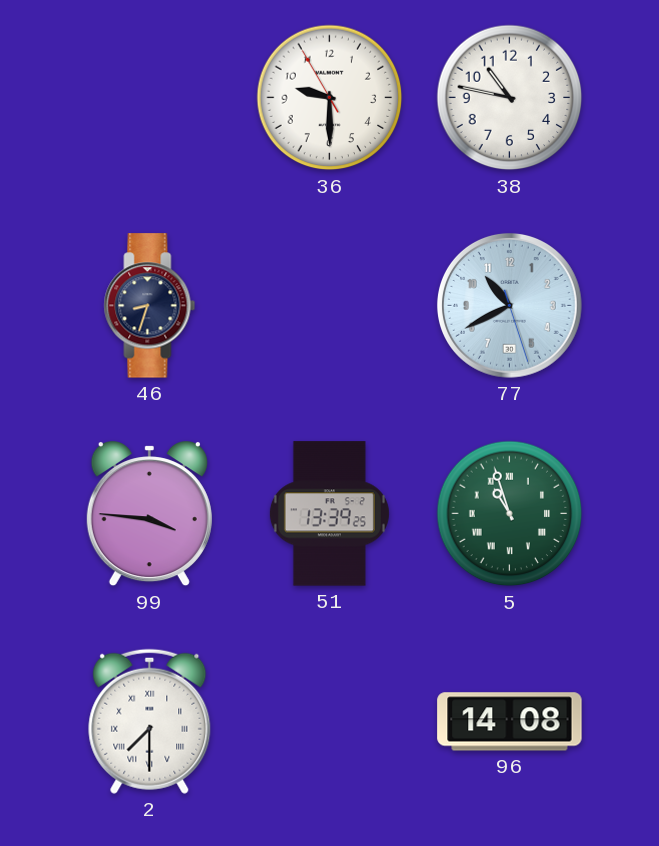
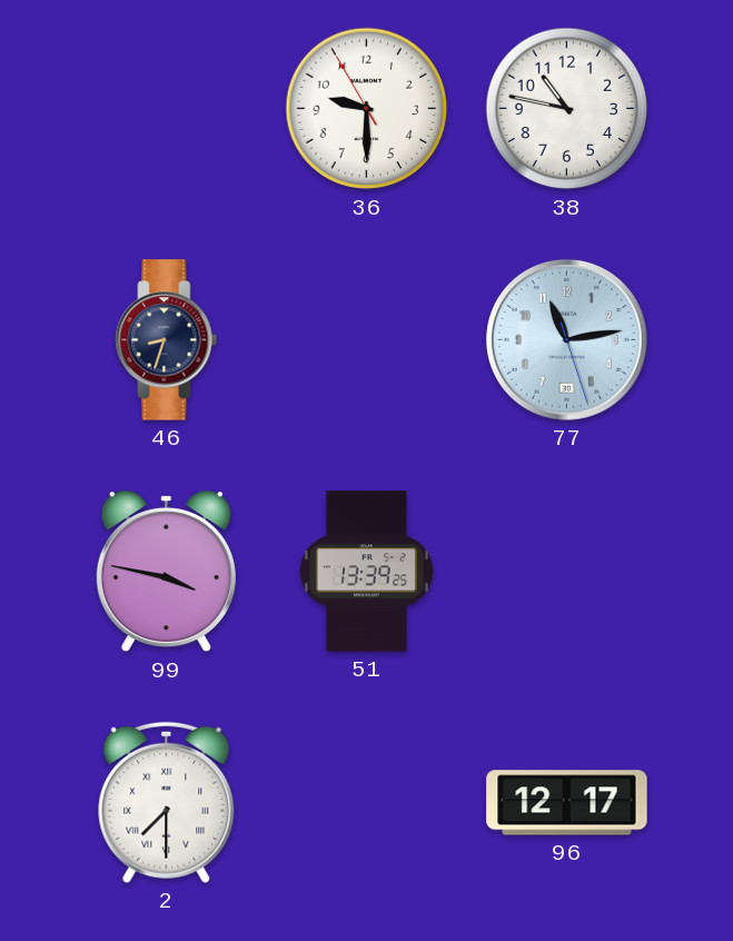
77: 10:40 -> 11:13 (566, 339)
99: 3:46 -> 3:47 (166, 572)
5: 10:57 -> none (510, 514)
96: 14:08 -> 12:17 (567, 803)
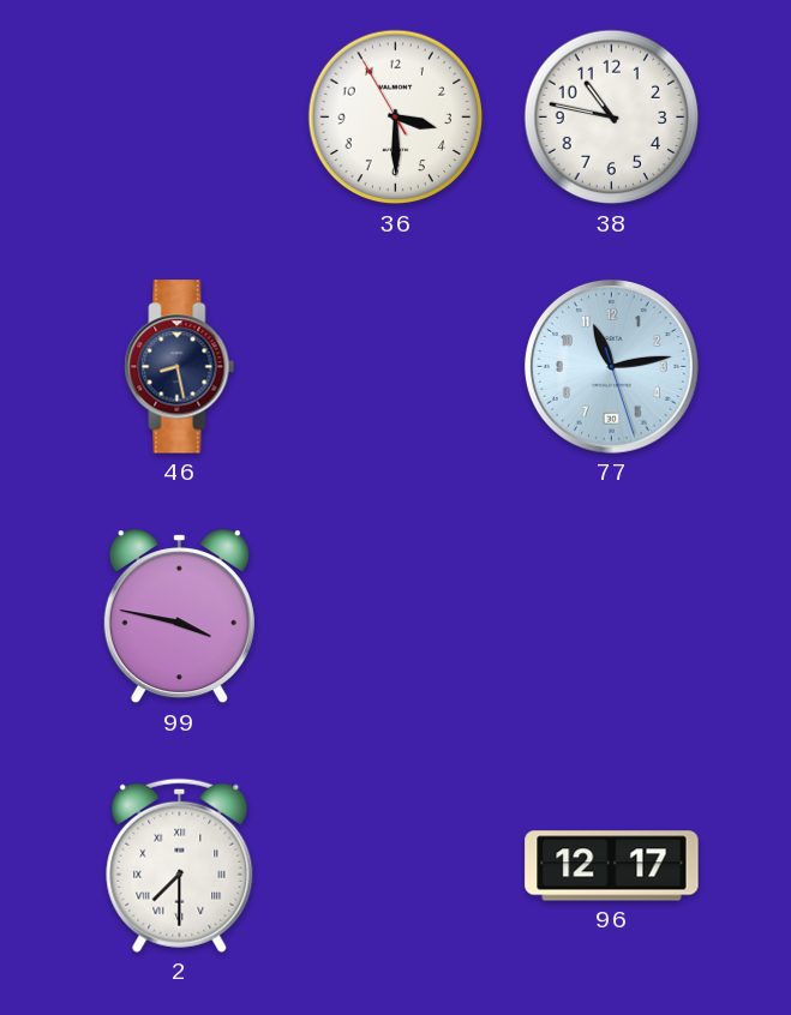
36: 9:29 -> 3:29 (396, 118)
46: 8:33 -> 8:28 (180, 367)
51: 13:39 -> none (366, 572)
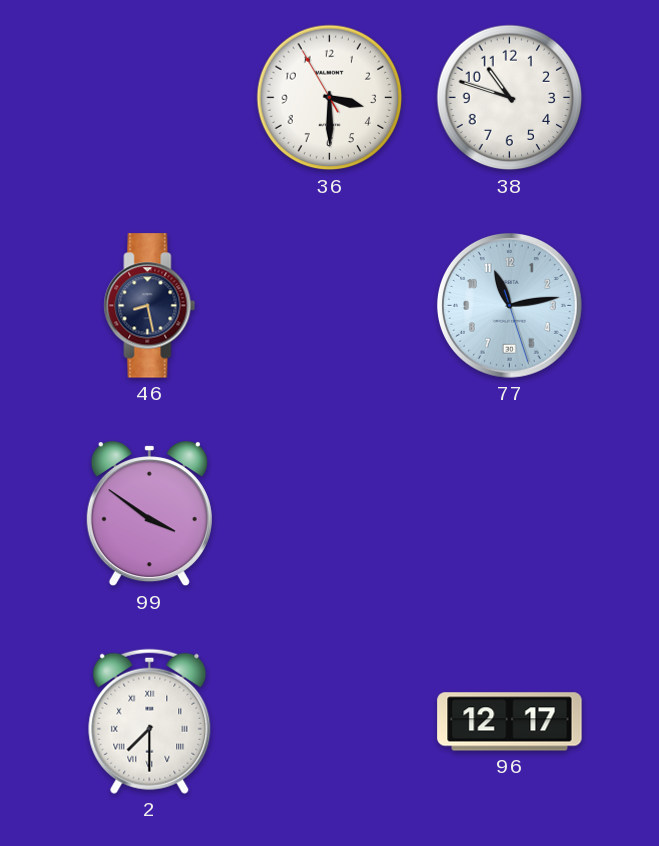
38: 10:47 -> 10:48 (510, 98)
99: 3:47 -> 3:51 (149, 514)
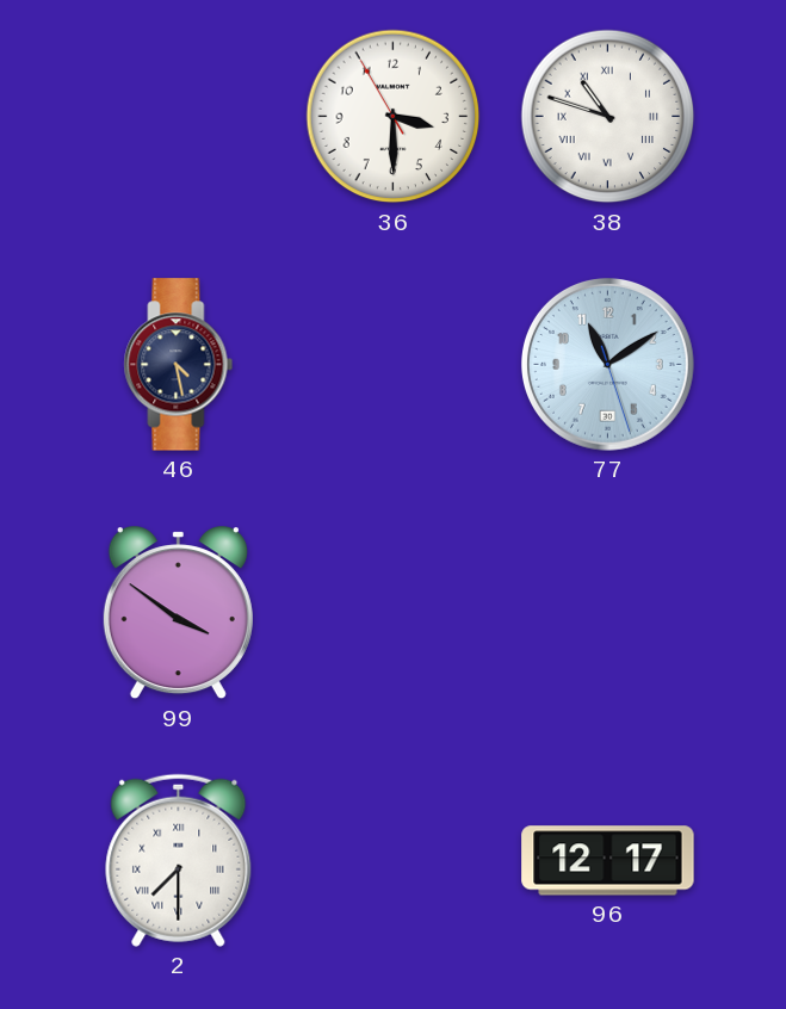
38 numerals: Arabic -> Roman (608, 117)
46: 8:28 -> 4:28 (179, 365)
77: 11:13 -> 11:09 (607, 364)
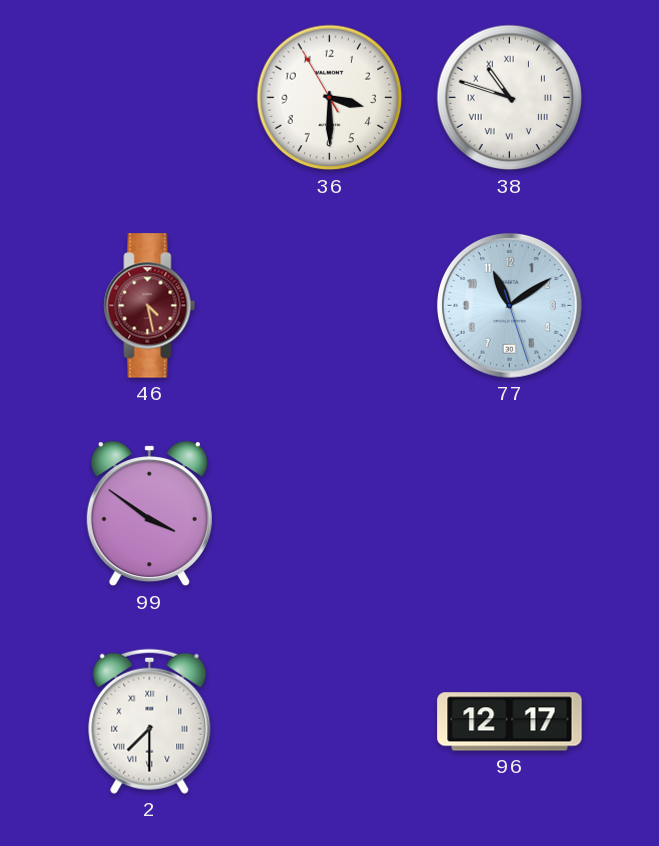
46 dial: navy -> burgundy (150, 306)
